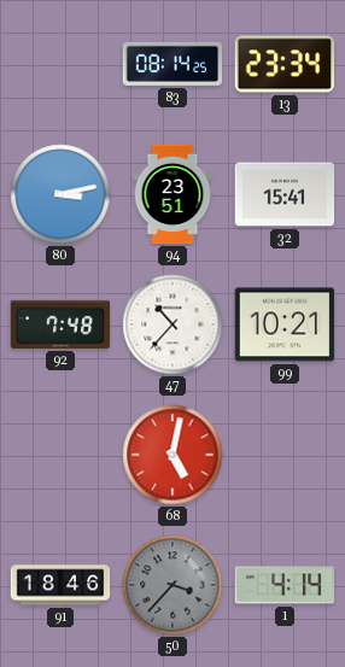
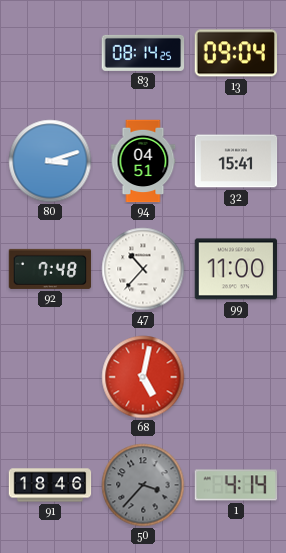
13: 23:34 -> 09:04 (235, 53)
80: 3:13 -> 3:12 (50, 161)
94: 23:51 -> 04:51 (143, 161)
99: 10:21 -> 11:00 (236, 269)
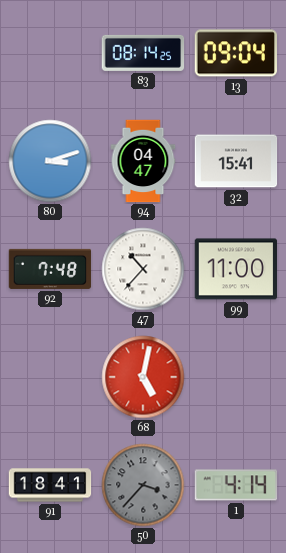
94: 04:51 -> 04:47 (143, 161)
91: 18:46 -> 18:41 (50, 485)
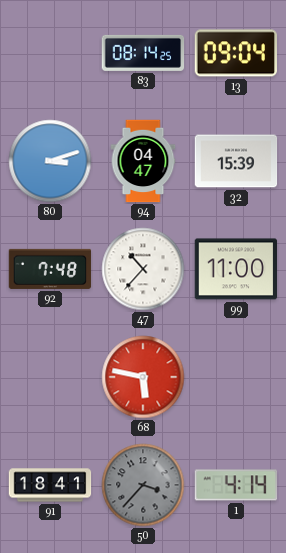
32: 15:41 -> 15:39 (236, 161)
68: 5:02 -> 5:47 (143, 377)
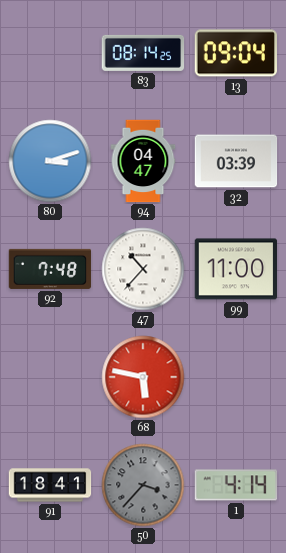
32: 15:39 -> 03:39 (236, 161)
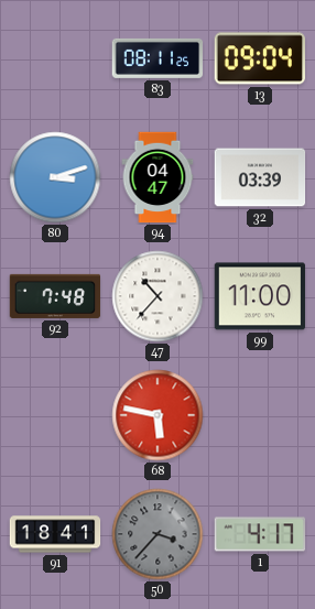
83: 08:14 -> 08:11 (157, 58)
1: 4:14 -> 4:17 (260, 534)
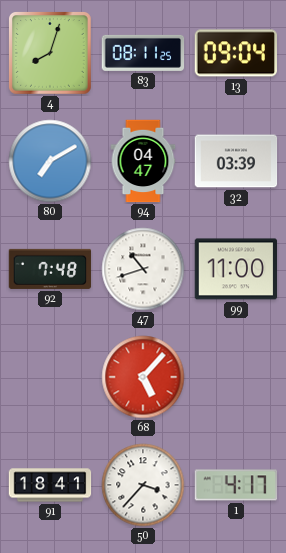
4: none -> 8:03 (51, 54)
80: 3:12 -> 7:10 (50, 161)
47: 10:37 -> 10:42 (143, 269)
68: 5:47 -> 5:07 (143, 377)
50 dial: grey -> white (143, 485)
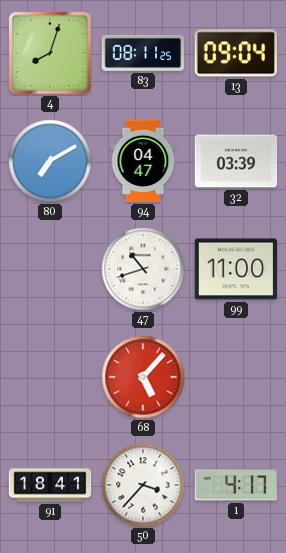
92: 7:48 -> none (50, 269)
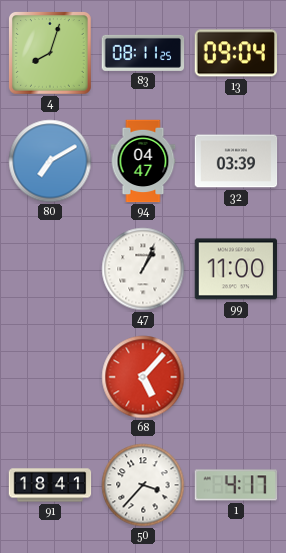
47: 10:42 -> 1:04 (143, 269)
